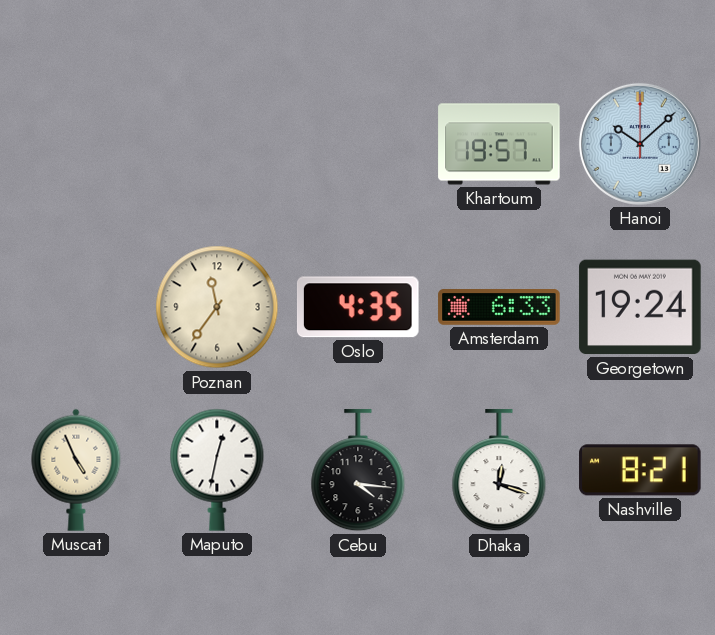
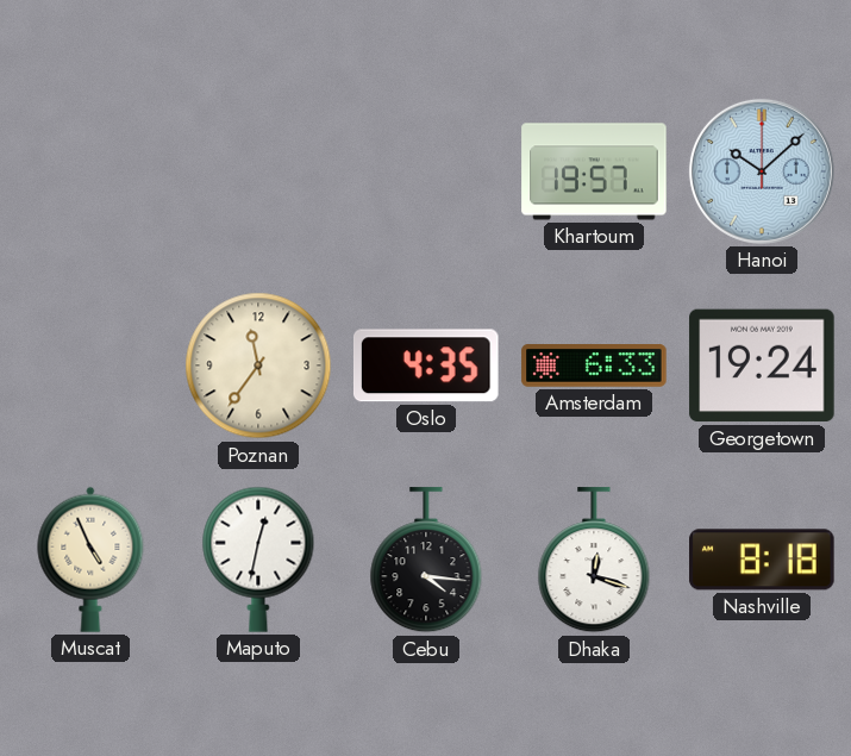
Nashville: 8:21 -> 8:18 (762, 560)
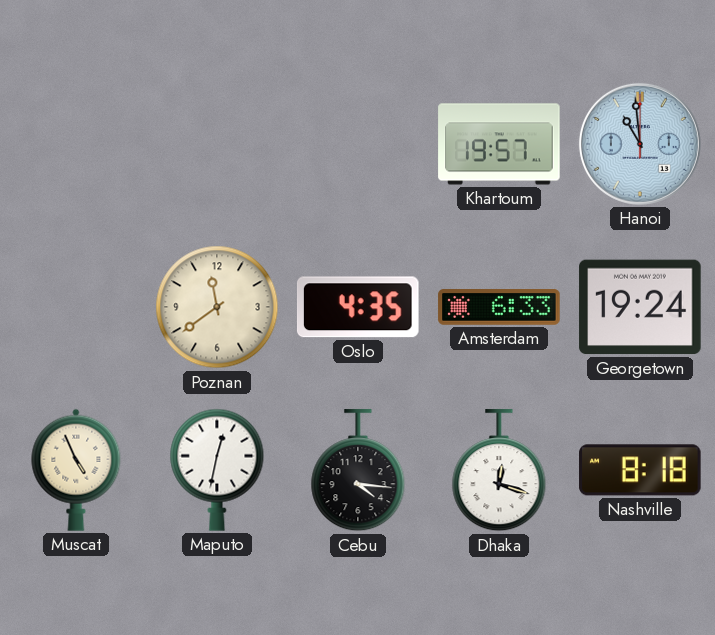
Hanoi: 10:08 -> 10:59 (640, 144)
Poznan: 11:36 -> 11:39 (217, 307)
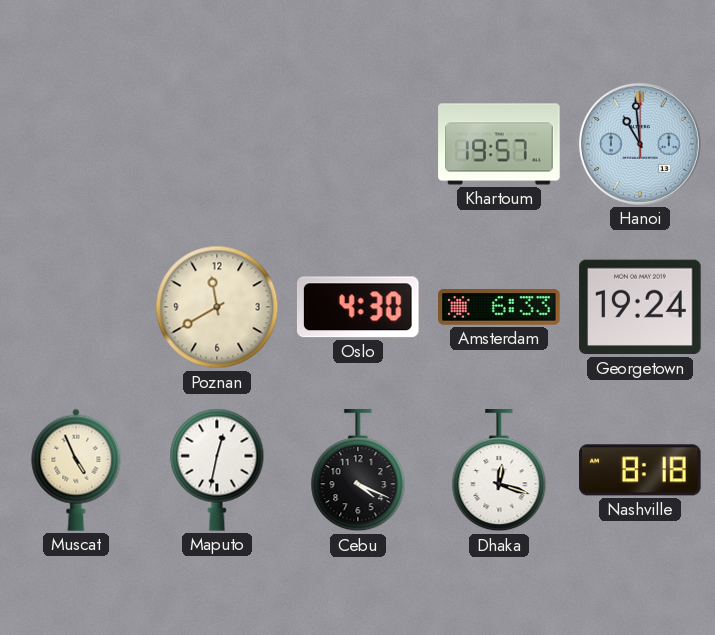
Poznan: 11:39 -> 11:40 (217, 307)
Oslo: 4:35 -> 4:30 (358, 307)
Cebu: 4:16 -> 4:19 (358, 471)
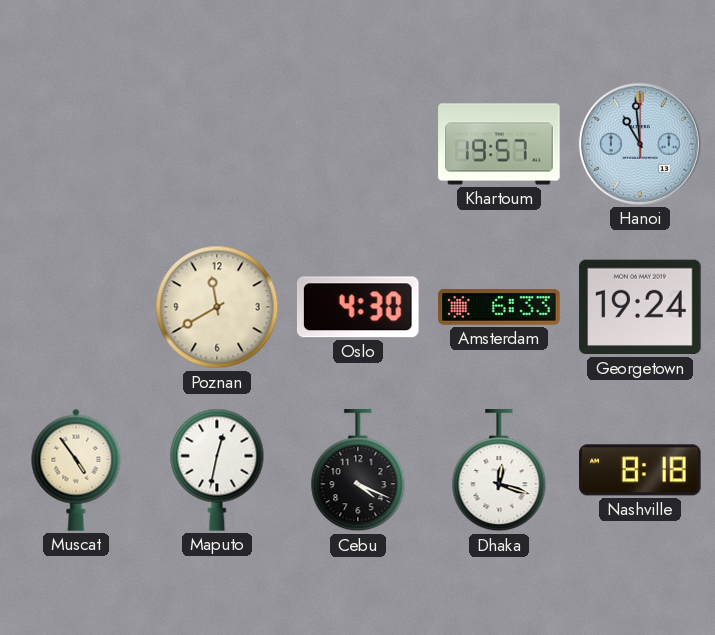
Muscat: 4:56 -> 4:54 (76, 470)
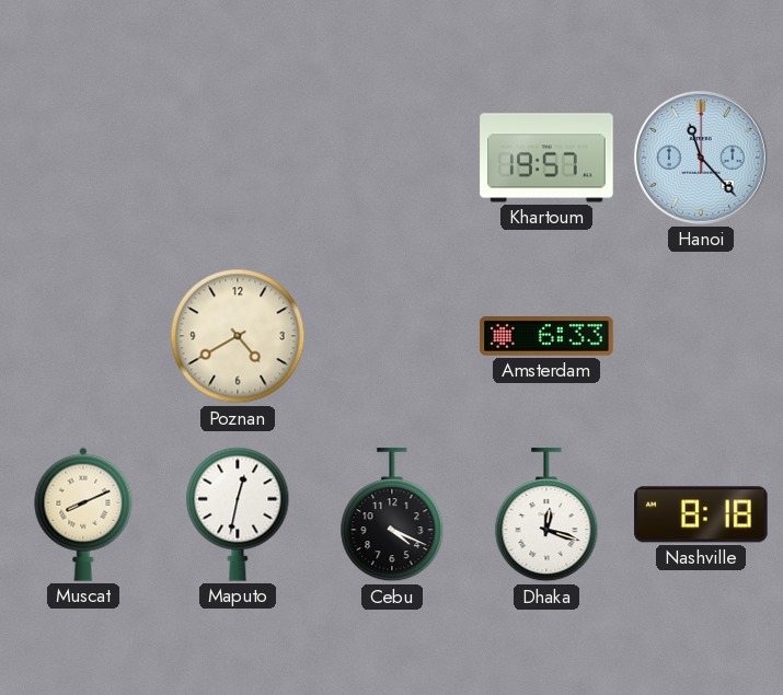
Hanoi: 10:59 -> 11:23 (701, 158)
Poznan: 11:40 -> 4:40 (238, 336)
Oslo: 4:30 -> none (358, 307)
Georgetown: 19:24 -> none (640, 307)
Muscat: 4:54 -> 8:11 (83, 514)
